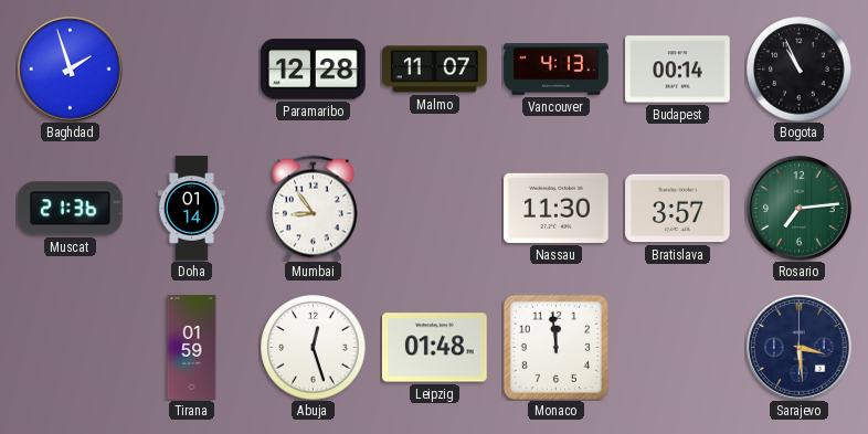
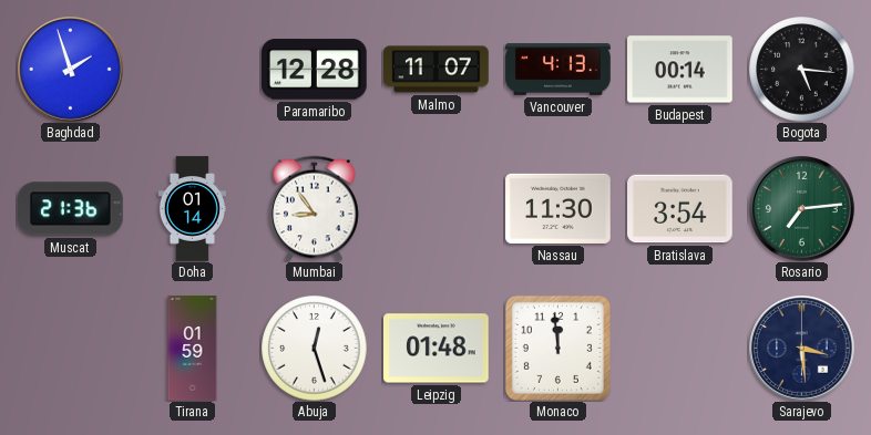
Bogota: 10:56 -> 5:16 (801, 69)
Bratislava: 3:57 -> 3:54 (680, 209)
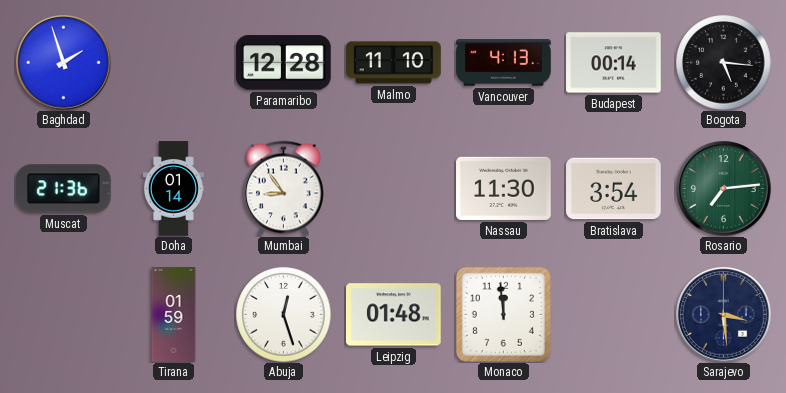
Malmo: 11:07 -> 11:10 (394, 63)
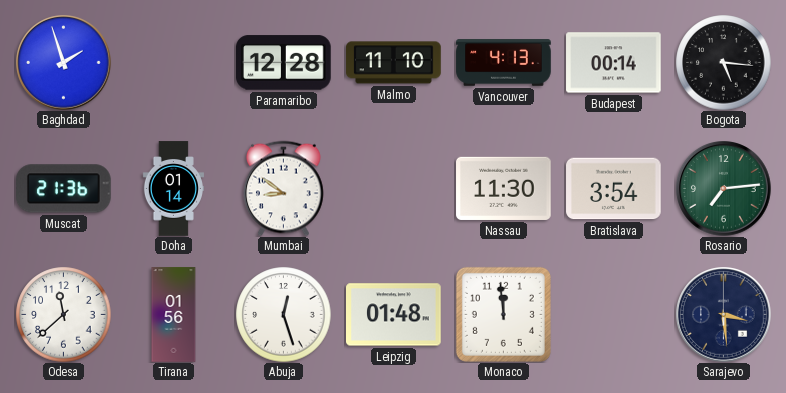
Mumbai: 8:54 -> 8:51 (284, 188)
Odesa: none -> 11:38 (63, 314)
Tirana: 01:59 -> 01:56 (174, 315)
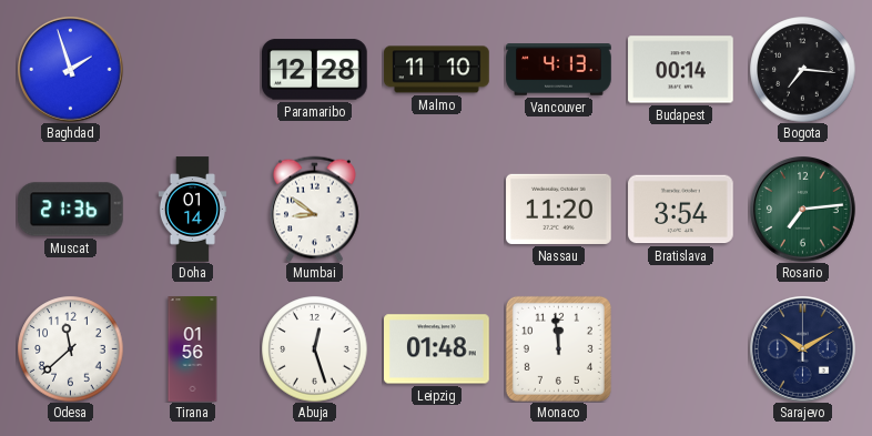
Bogota: 5:16 -> 7:16 (802, 69)
Nassau: 11:30 -> 11:20 (559, 209)
Sarajevo: 3:29 -> 10:10 (803, 349)
